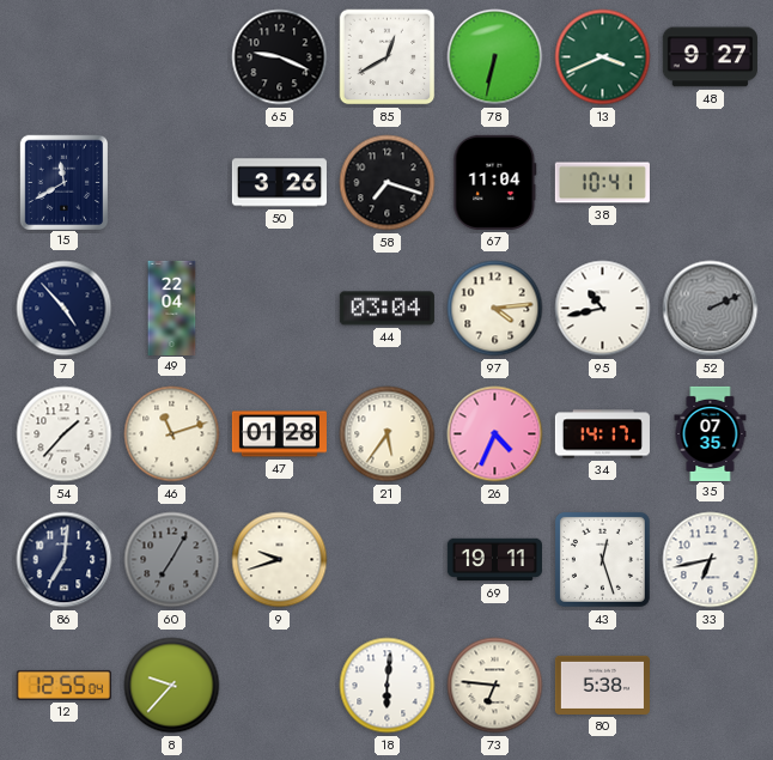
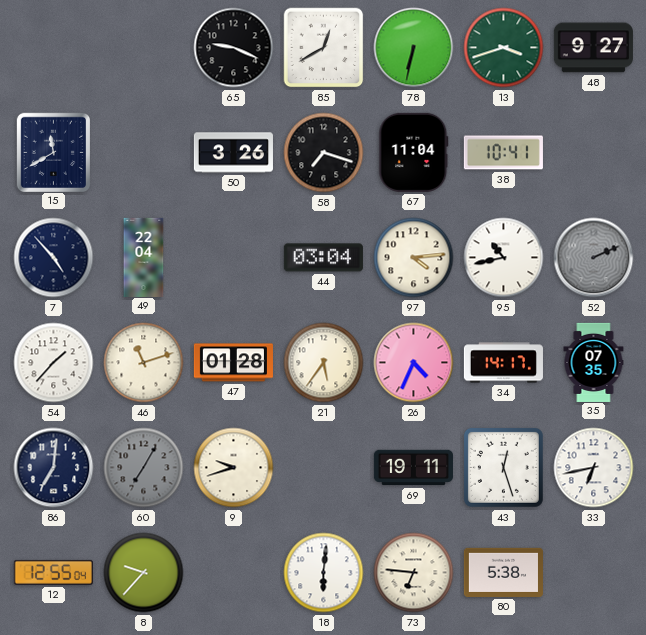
13: 3:41 -> 3:42 (504, 48)
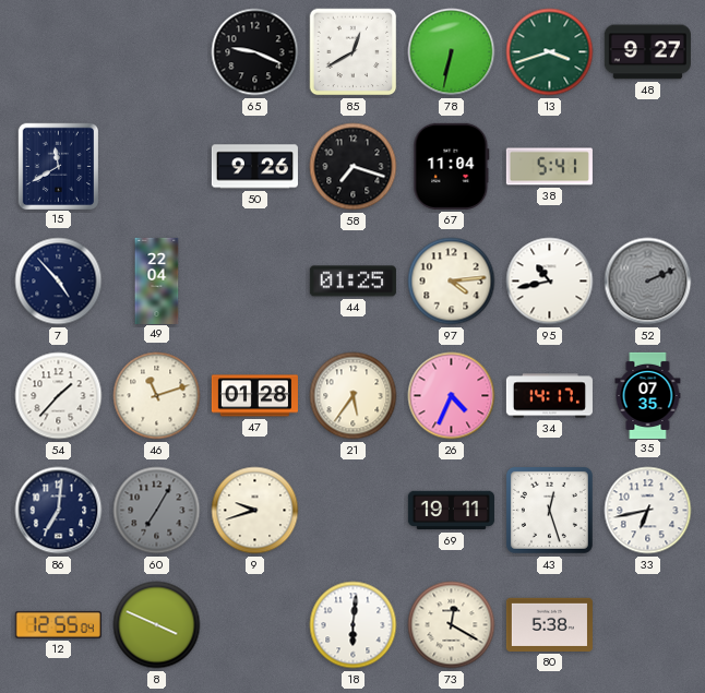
50: 3:26 -> 9:26 (254, 167)
38: 10:41 -> 5:41 (549, 167)
44: 03:04 -> 01:25 (352, 282)
8: 9:37 -> 3:49 (157, 625)
73: 6:46 -> 12:20 (452, 625)
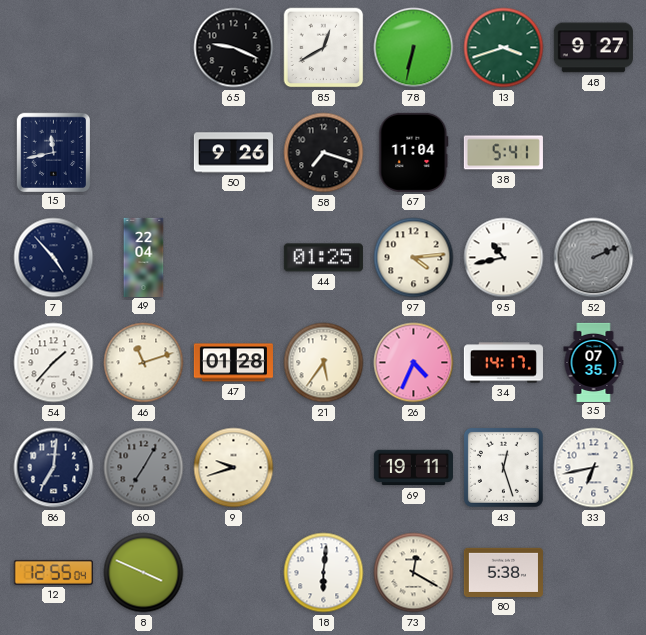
15: 11:40 -> 11:43 (53, 152)
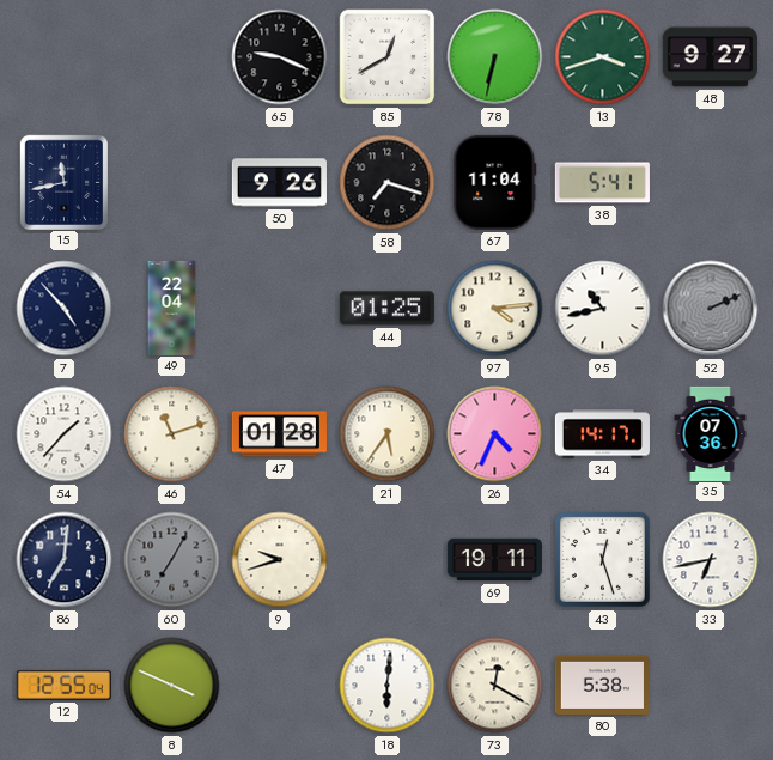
35: 07:35 -> 07:36 (711, 433)
